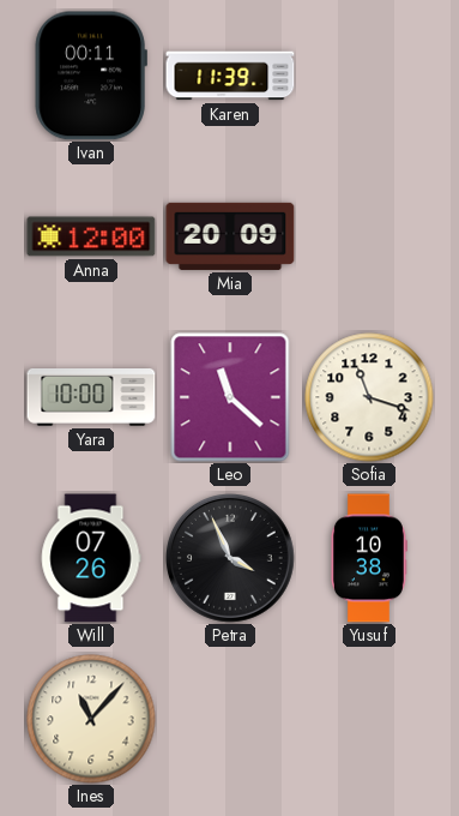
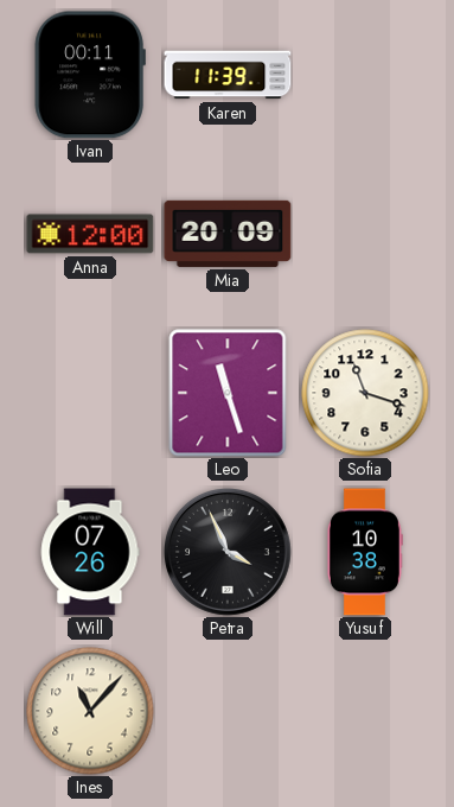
Yara: 10:00 -> none (91, 397)
Leo: 11:22 -> 11:27 (228, 393)
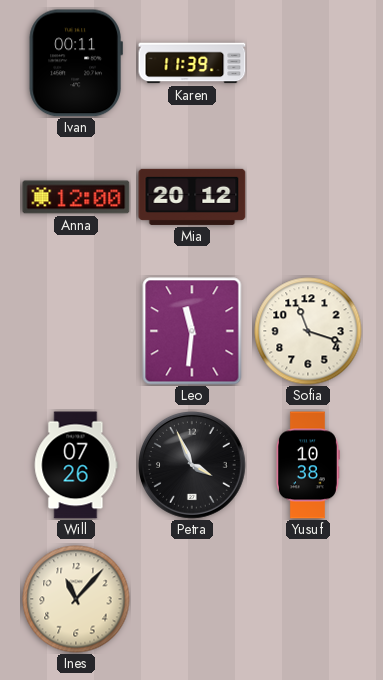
Mia: 20:09 -> 20:12 (192, 197)
Leo: 11:27 -> 11:31 (192, 331)
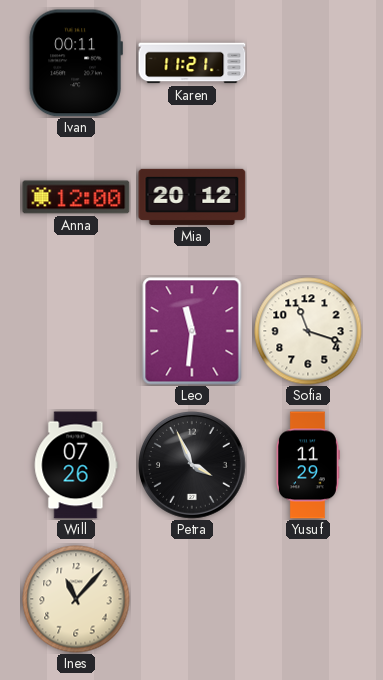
Karen: 11:39 -> 11:21 (192, 63)
Yusuf: 10:38 -> 11:29 (307, 465)
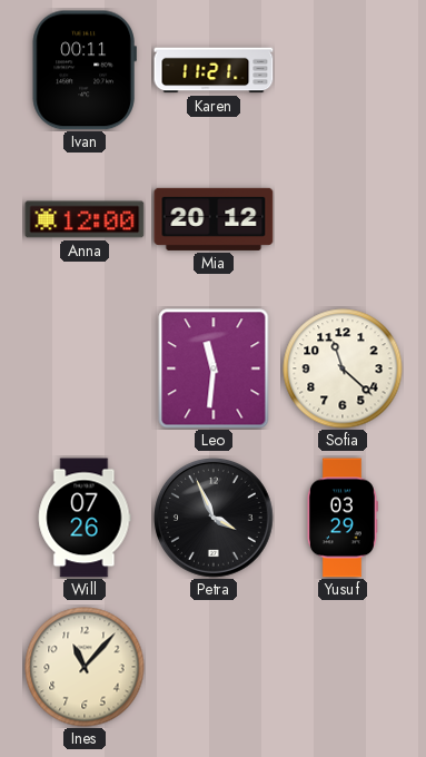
Sofia: 11:18 -> 11:22 (343, 368)
Yusuf: 11:29 -> 03:29 (341, 518)
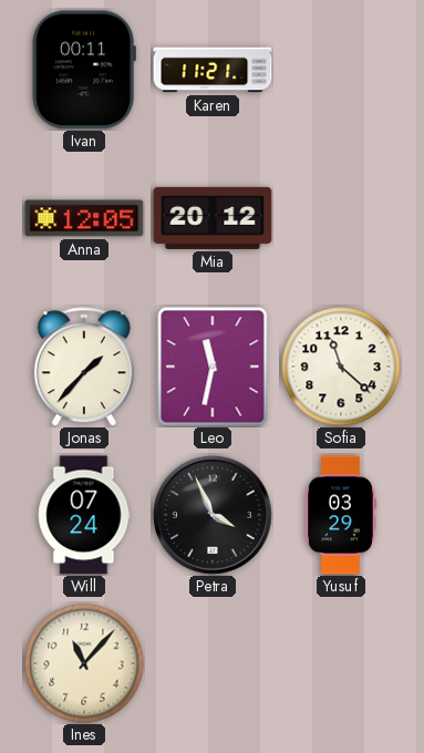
Anna: 12:00 -> 12:05 (84, 218)
Jonas: none -> 1:37 (84, 367)
Leo: 11:31 -> 11:32 (213, 367)
Will: 07:26 -> 07:24 (84, 515)
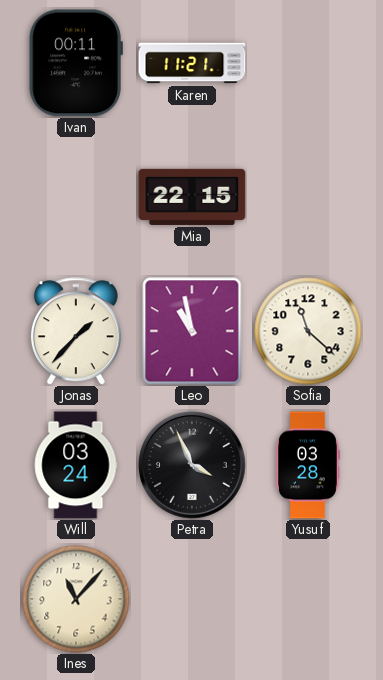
Anna: 12:05 -> none (84, 218)
Mia: 20:12 -> 22:15 (192, 197)
Leo: 11:32 -> 10:58 (192, 331)
Will: 07:24 -> 03:24 (76, 465)
Yusuf: 03:29 -> 03:28 (307, 465)
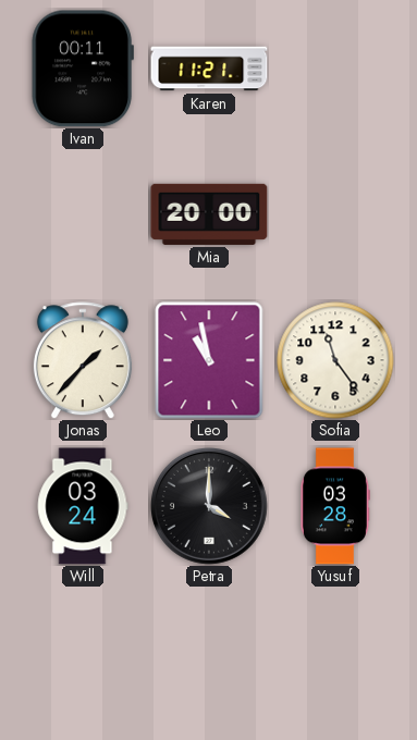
Mia: 22:15 -> 20:00 (209, 214)
Sofia: 11:22 -> 11:24 (335, 360)
Petra: 3:56 -> 4:00 (210, 507)
Ines: 11:07 -> none (76, 599)
